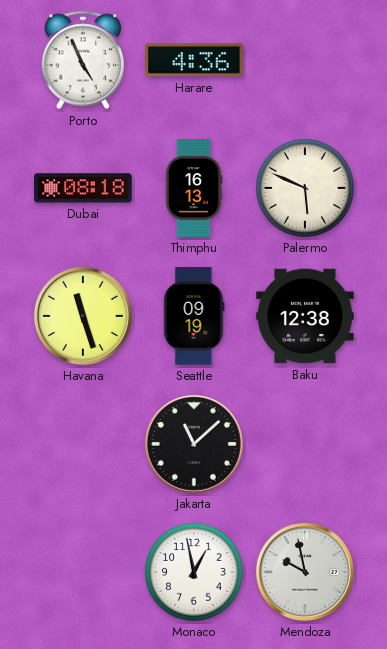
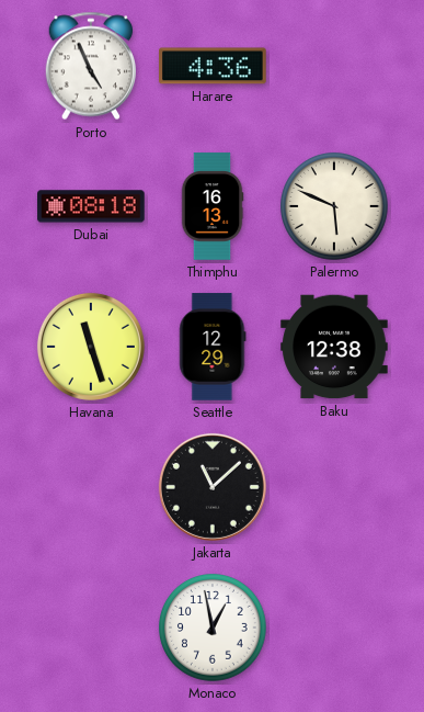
Seattle: 09:19 -> 12:29 (213, 347)
Mendoza: 9:58 -> none (305, 572)
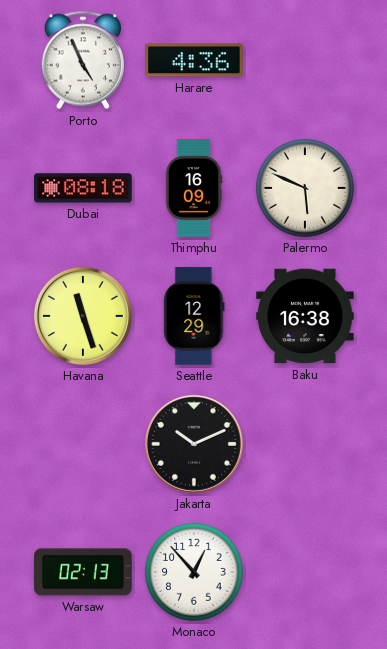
Thimphu: 16:13 -> 16:09 (194, 188)
Baku: 12:38 -> 16:38 (305, 316)
Jakarta: 11:08 -> 10:11 (194, 444)
Warsaw: none -> 02:13 (83, 572)
Monaco: 12:58 -> 12:53 (195, 573)
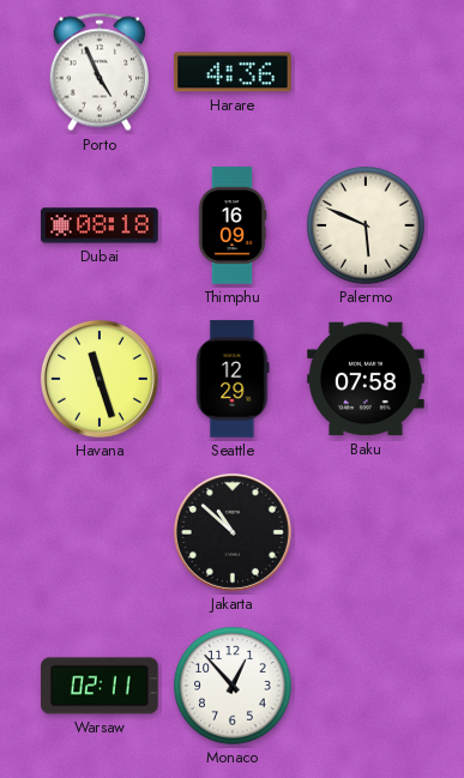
Baku: 16:38 -> 07:58 (366, 379)
Jakarta: 10:11 -> 10:52 (233, 532)
Warsaw: 02:13 -> 02:11 (100, 686)
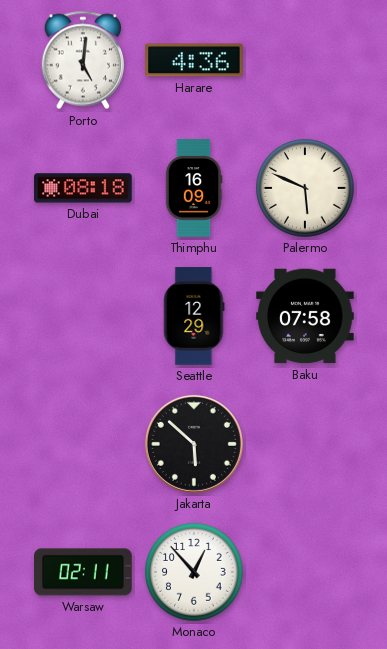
Porto: 4:56 -> 5:01 (83, 60)
Havana: 11:27 -> none (100, 379)
Jakarta: 10:52 -> 5:52 (194, 444)
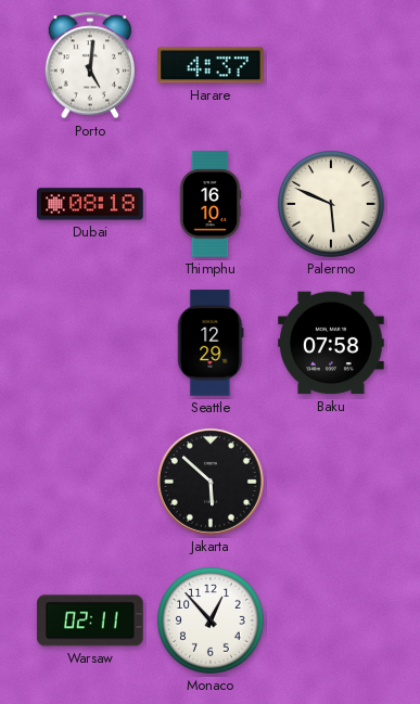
Harare: 4:36 -> 4:37 (211, 65)
Thimphu: 16:09 -> 16:10 (211, 204)
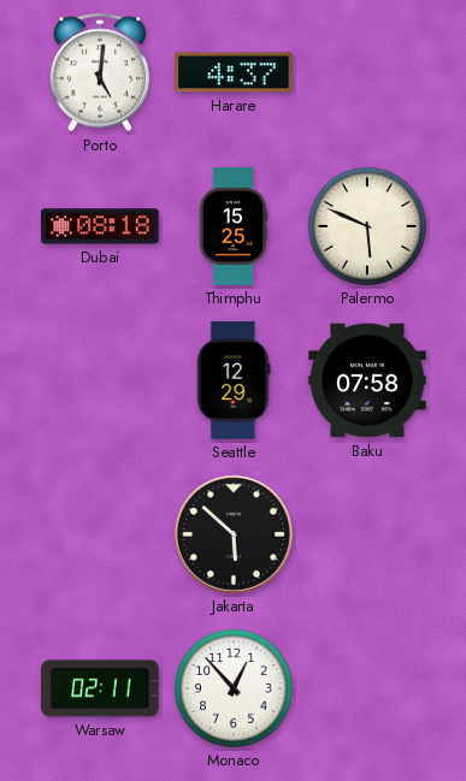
Thimphu: 16:10 -> 15:25 (234, 226)
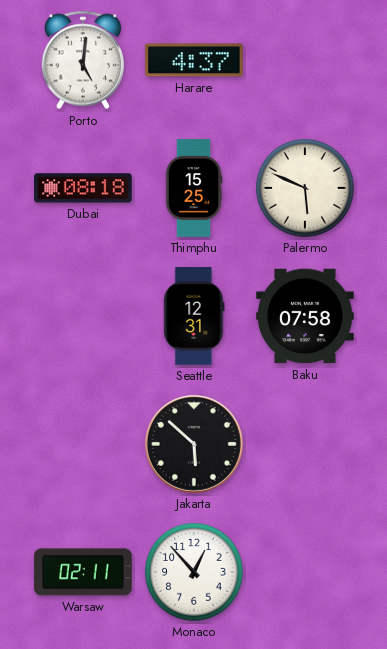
Seattle: 12:29 -> 12:31 (194, 316)
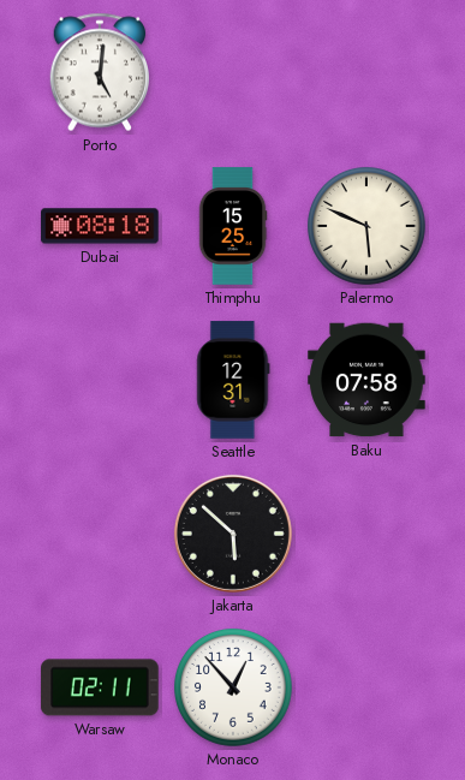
Harare: 4:37 -> none (194, 60)
